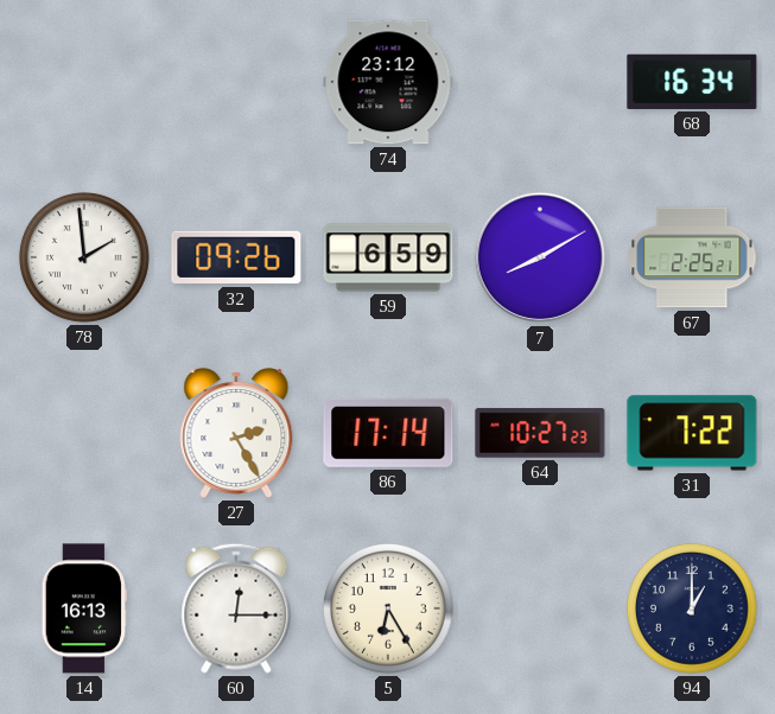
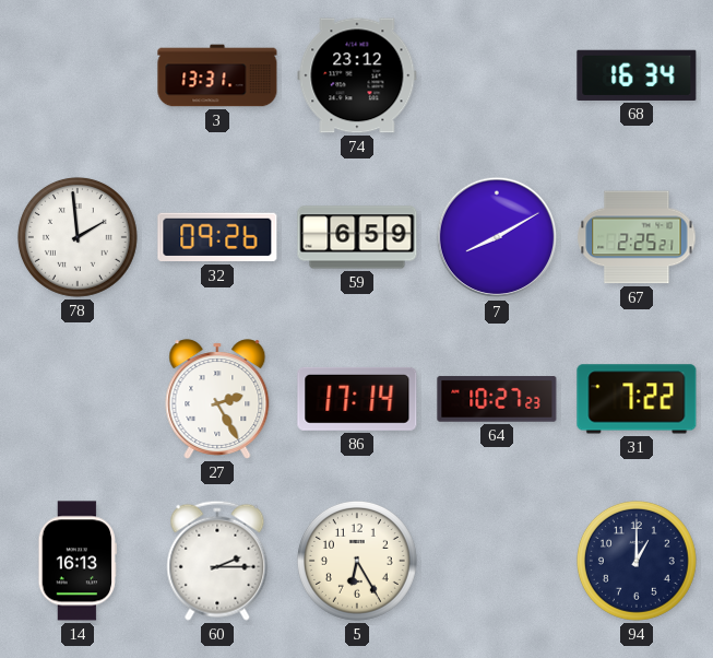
3: none -> 13:31 (217, 75)
60: 12:15 -> 2:15 (217, 561)
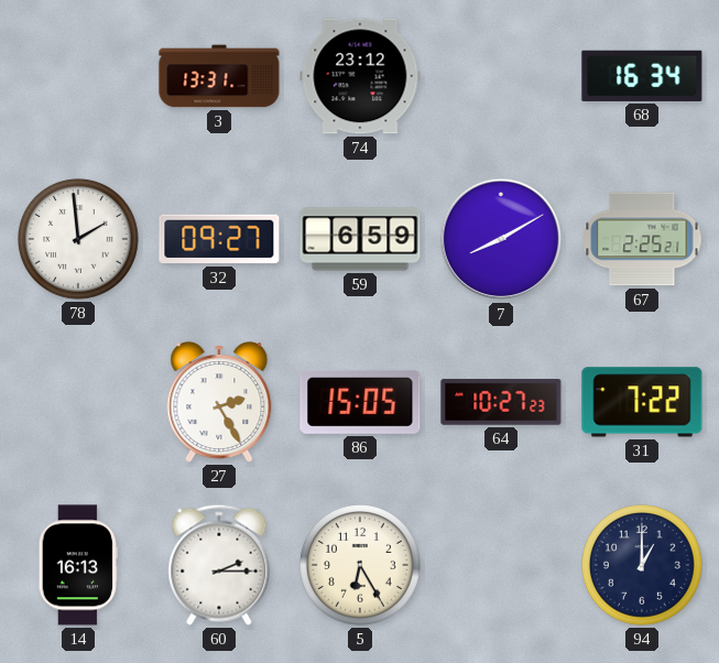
32: 09:26 -> 09:27 (219, 239)
86: 17:14 -> 15:05 (360, 402)
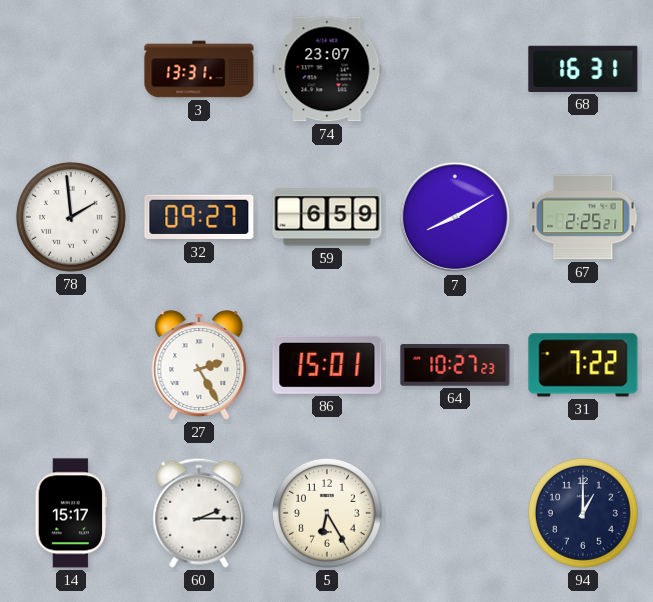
74: 23:12 -> 23:07 (327, 69)
68: 16:34 -> 16:31 (583, 69)
86: 15:05 -> 15:01 (327, 365)
14: 16:13 -> 15:17 (70, 513)
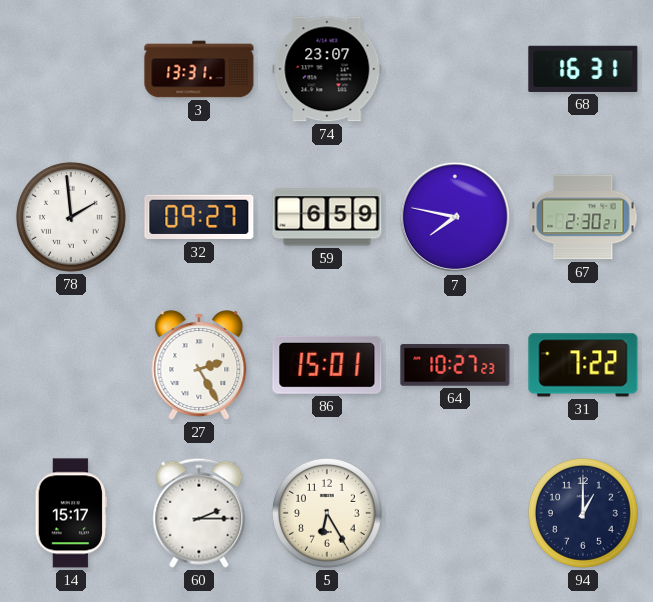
7: 8:10 -> 7:47 (455, 217)
67: 2:25 -> 2:30 (583, 217)
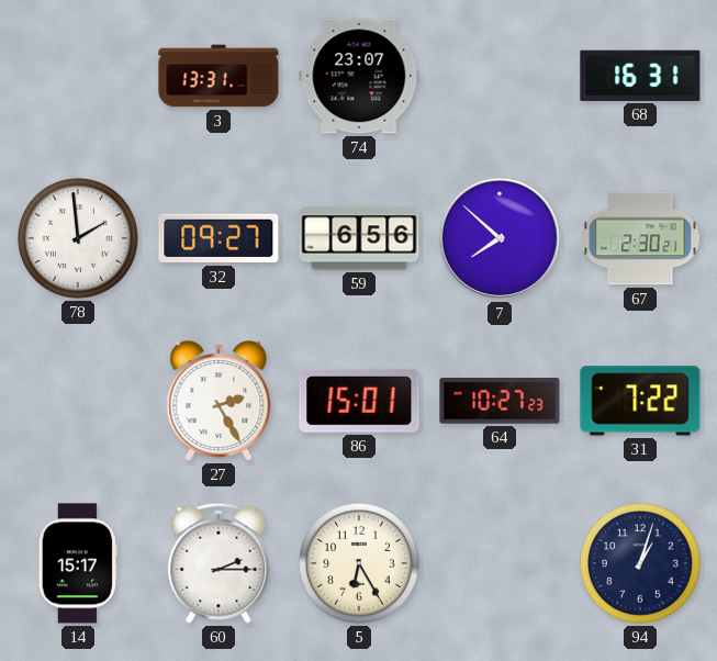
59: 6:59 -> 6:56 (359, 238)
7: 7:47 -> 7:52 (500, 238)
94: 1:00 -> 1:03 (640, 563)
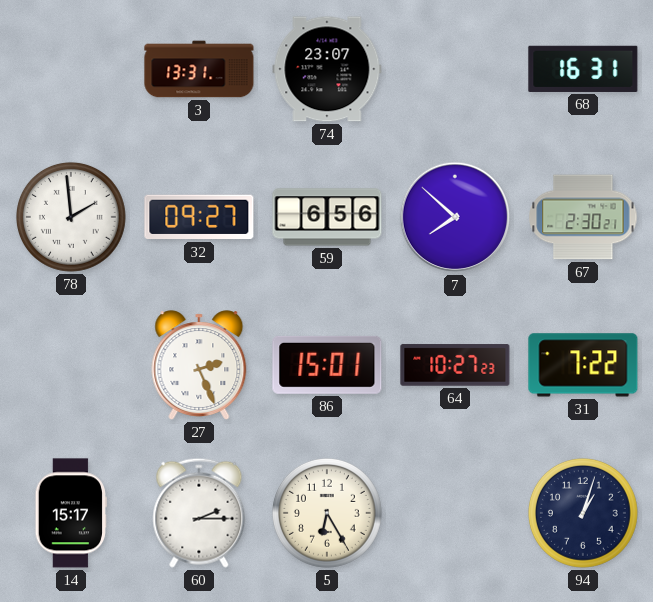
27: 2:25 -> 2:26 (199, 365)
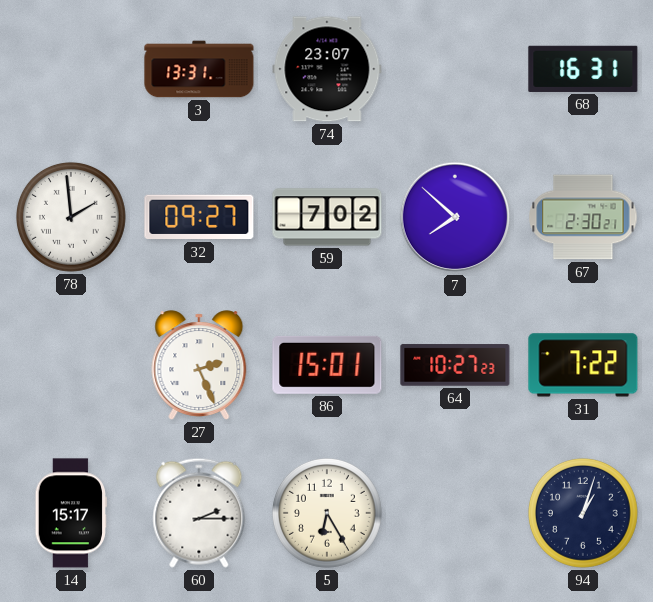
59: 6:56 -> 7:02 (327, 217)
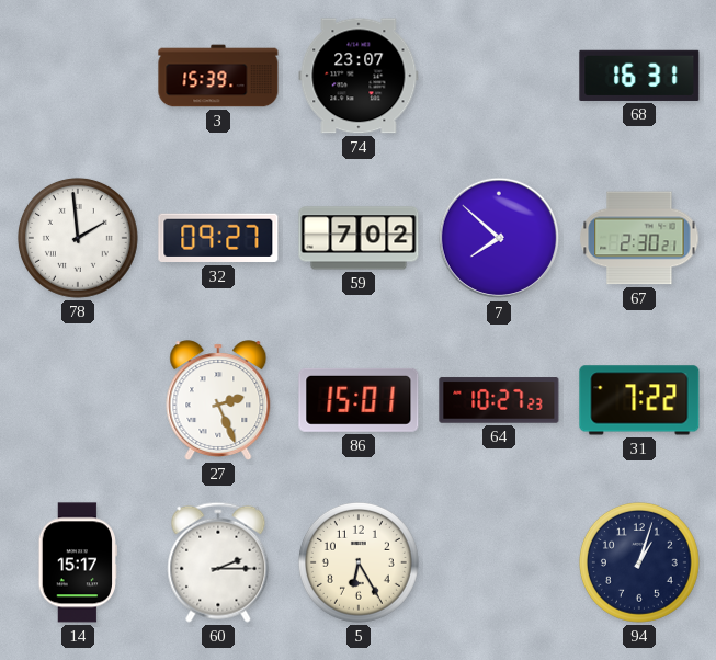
3: 13:31 -> 15:39 (218, 76)
